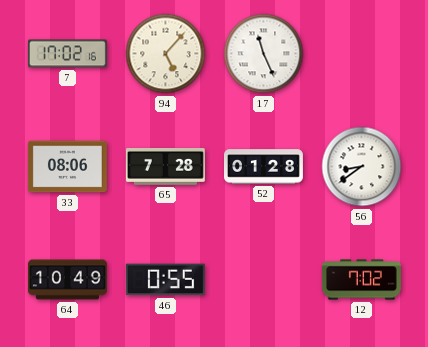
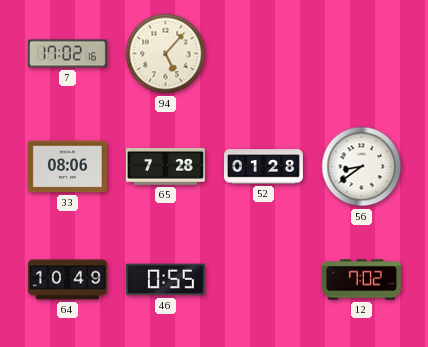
17: 11:26 -> none (264, 54)
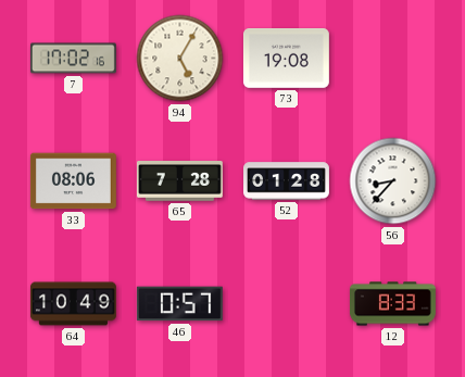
94: 5:07 -> 5:05 (180, 59)
73: none -> 19:08 (286, 59)
56: 8:39 -> 8:37 (393, 181)
46: 0:55 -> 0:57 (179, 304)
12: 7:02 -> 8:33 (392, 304)
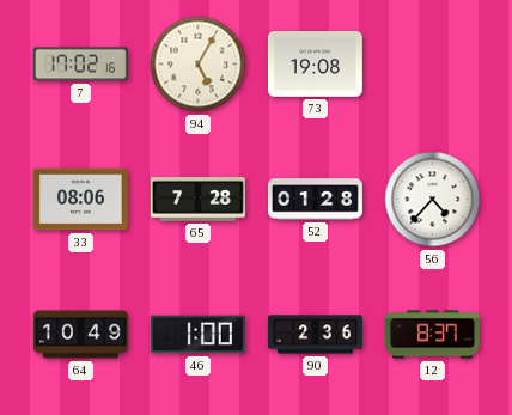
56: 8:37 -> 4:37 (433, 200)
46: 0:57 -> 1:00 (197, 335)
90: none -> 2:36 (316, 335)
12: 8:33 -> 8:37 (432, 335)
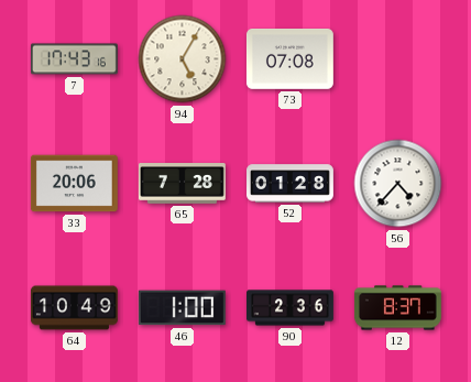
7: 17:02 -> 17:43 (74, 59)
73: 19:08 -> 07:08 (289, 59)
33: 08:06 -> 20:06 (74, 184)
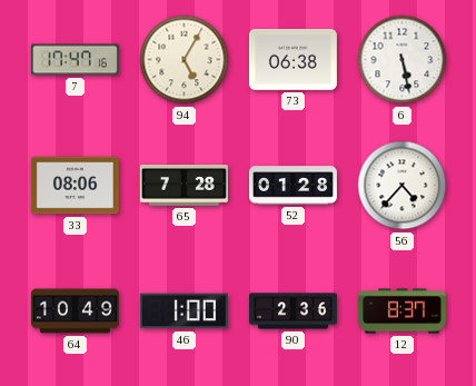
7: 17:43 -> 17:47 (75, 60)
73: 07:08 -> 06:38 (292, 60)
6: none -> 5:28 (403, 60)
33: 20:06 -> 08:06 (75, 186)
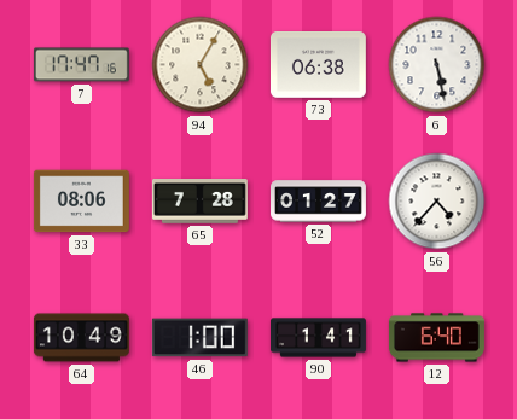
52: 01:28 -> 01:27 (319, 202)
90: 2:36 -> 1:41 (319, 338)
12: 8:37 -> 6:40 (436, 338)
